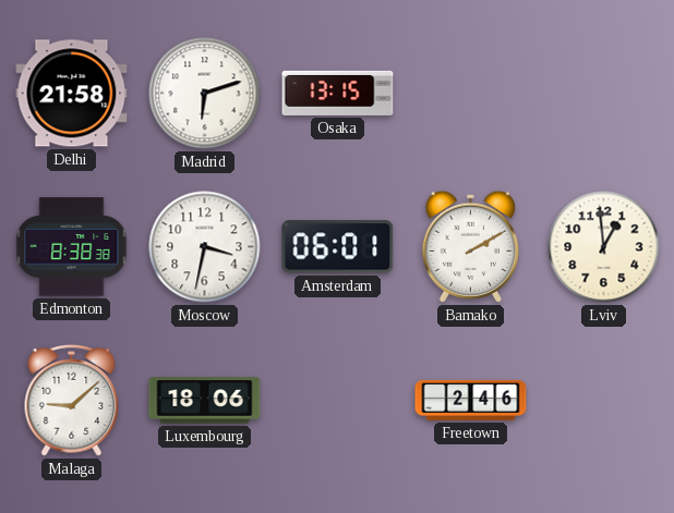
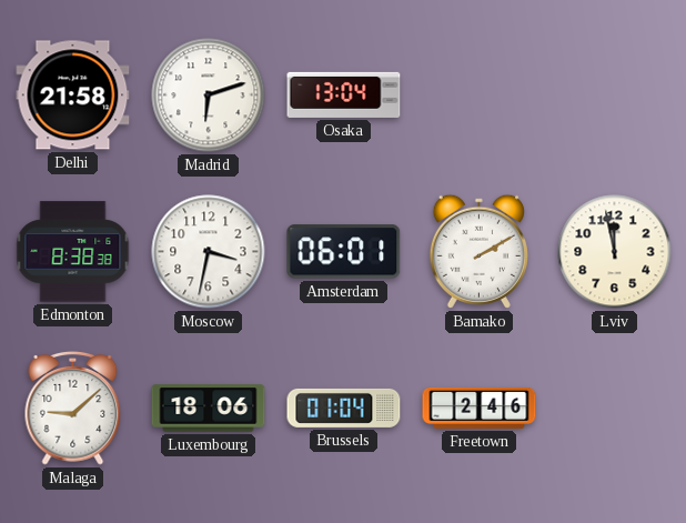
Osaka: 13:15 -> 13:04 (344, 94)
Lviv: 12:59 -> 11:58 (615, 252)
Brussels: none -> 01:04 (344, 408)
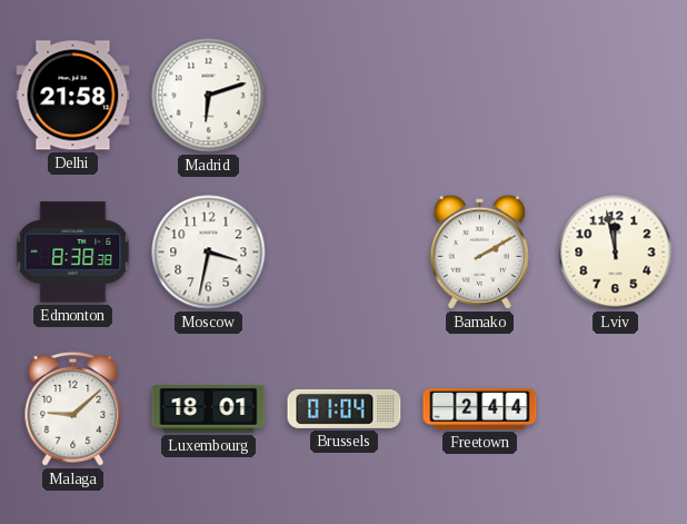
Osaka: 13:04 -> none (344, 94)
Amsterdam: 06:01 -> none (344, 252)
Luxembourg: 18:06 -> 18:01 (209, 409)
Freetown: 2:46 -> 2:44 (480, 408)
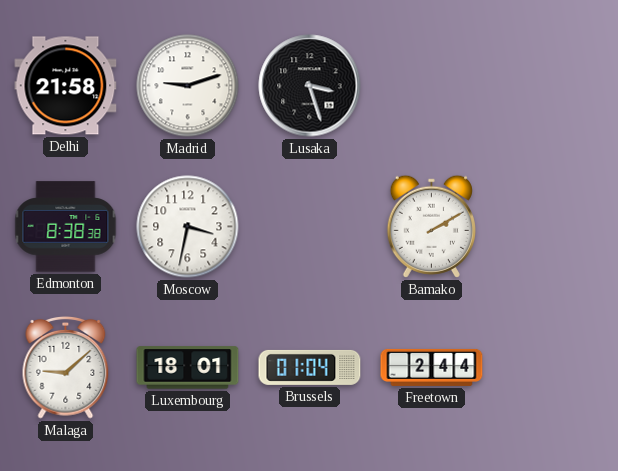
Madrid: 6:12 -> 9:12 (188, 86)
Lusaka: none -> 3:27 (310, 86)
Lviv: 11:58 -> none (616, 253)
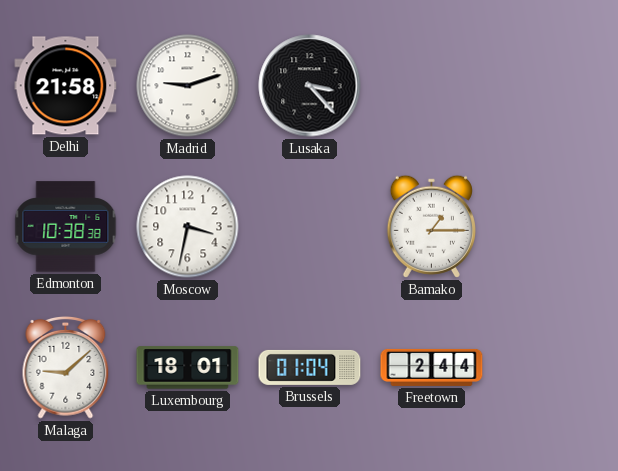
Lusaka: 3:27 -> 3:23 (310, 86)
Edmonton: 8:38 -> 10:38 (66, 227)
Bamako: 2:10 -> 1:15 (431, 226)
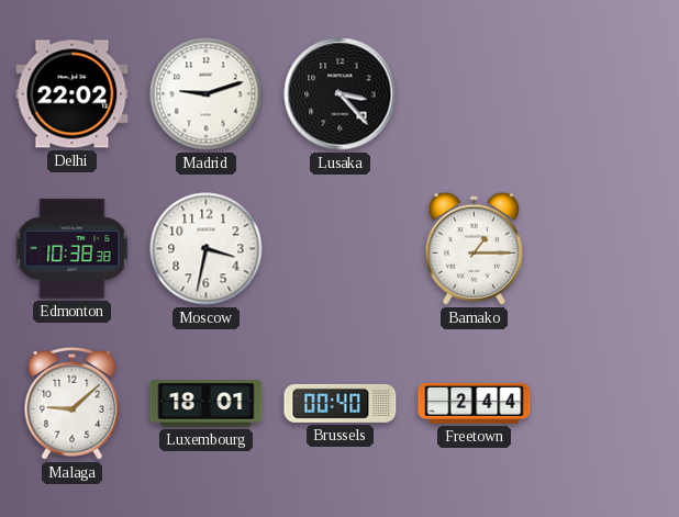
Delhi: 21:58 -> 22:02 (73, 94)
Brussels: 01:04 -> 00:40 (341, 403)
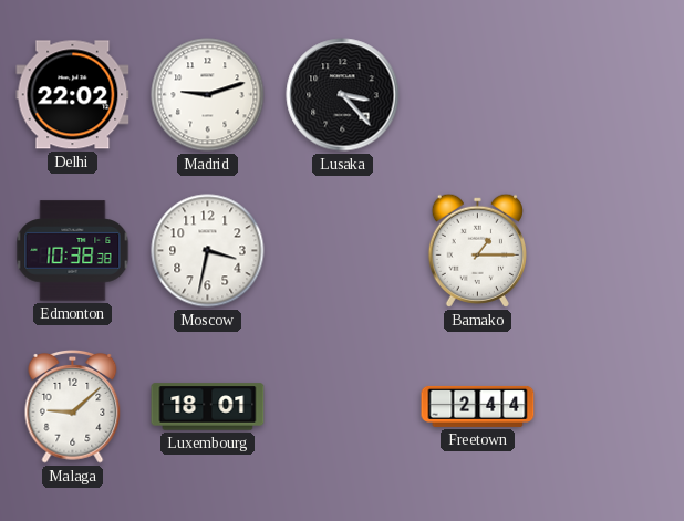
Brussels: 00:40 -> none (341, 403)
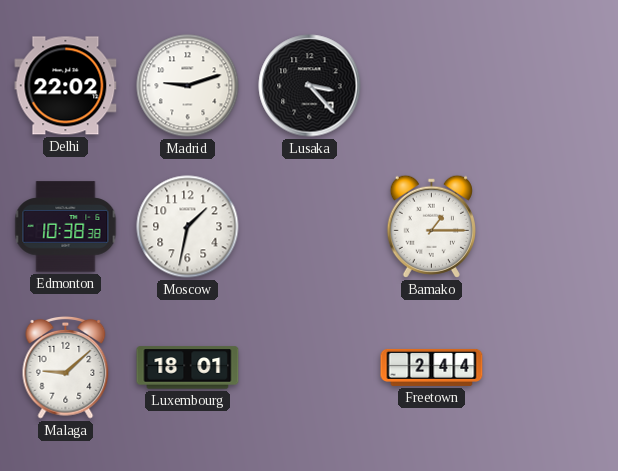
Moscow: 3:32 -> 1:32 (188, 227)
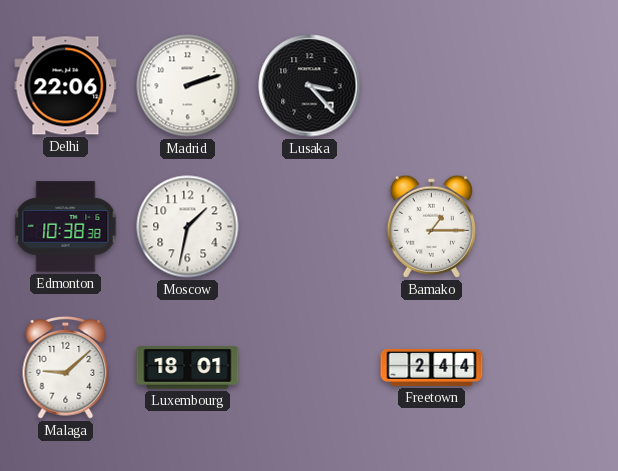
Delhi: 22:02 -> 22:06 (66, 86)
Madrid: 9:12 -> 2:12 (188, 86)
